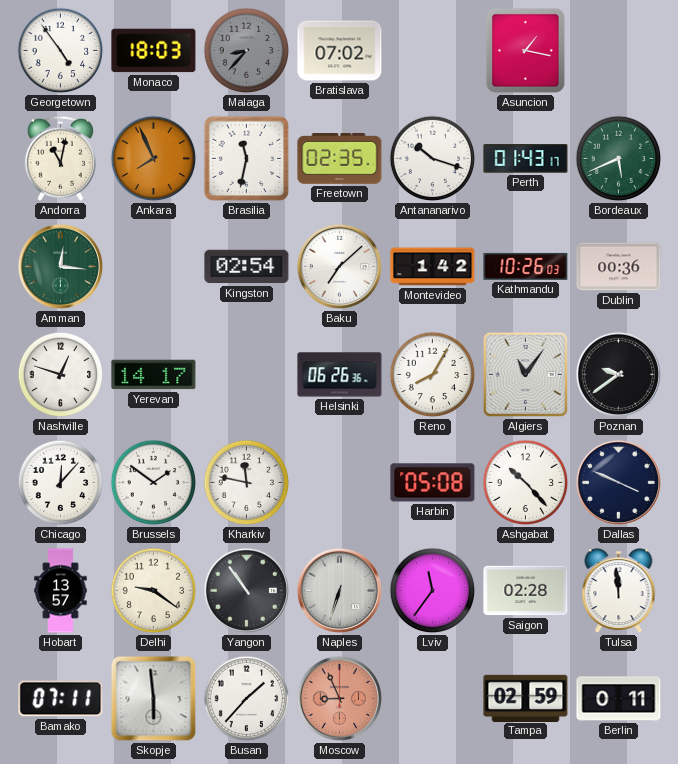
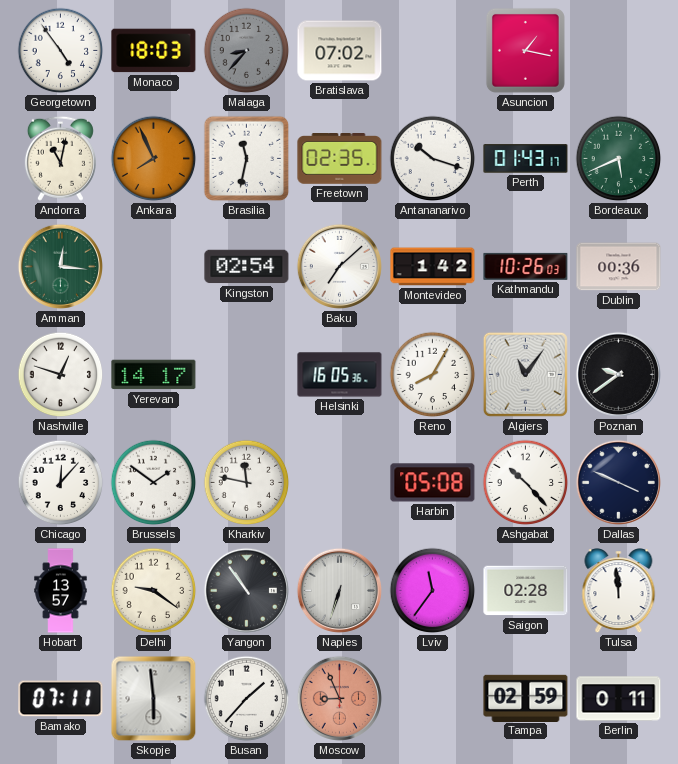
Helsinki: 06:26 -> 16:05 (340, 375)
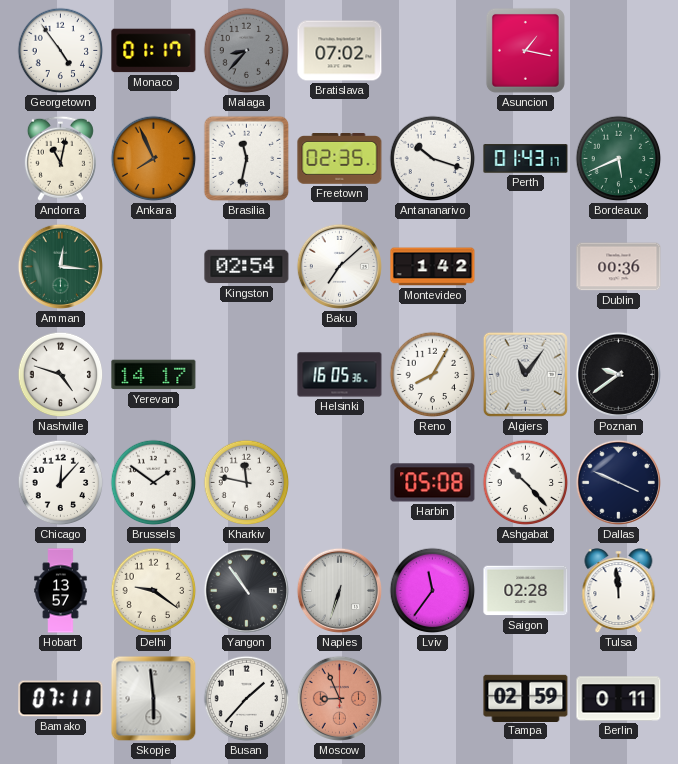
Monaco: 18:03 -> 01:17 (154, 51)
Kathmandu: 10:26 -> none (526, 266)
Nashville: 12:48 -> 4:48 (61, 375)
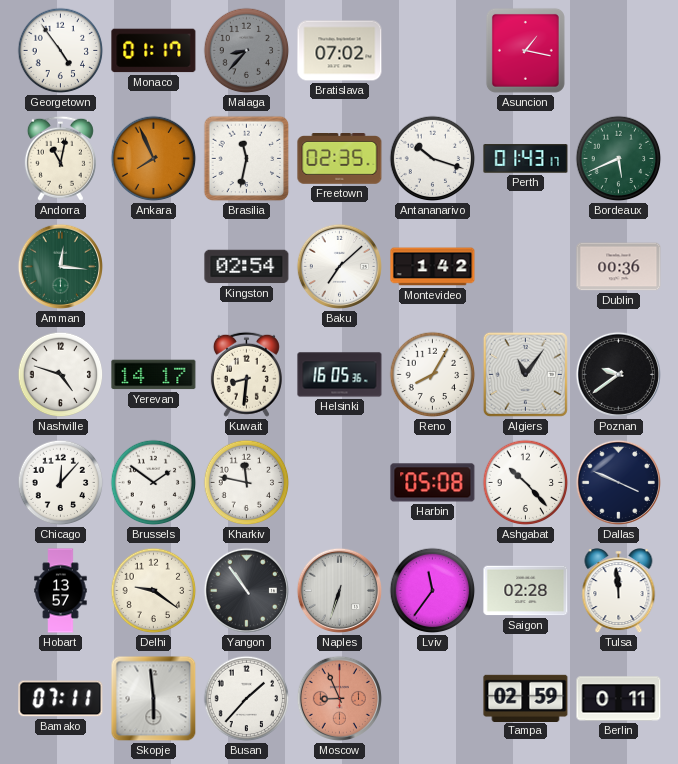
Kuwait: none -> 8:31 (246, 374)
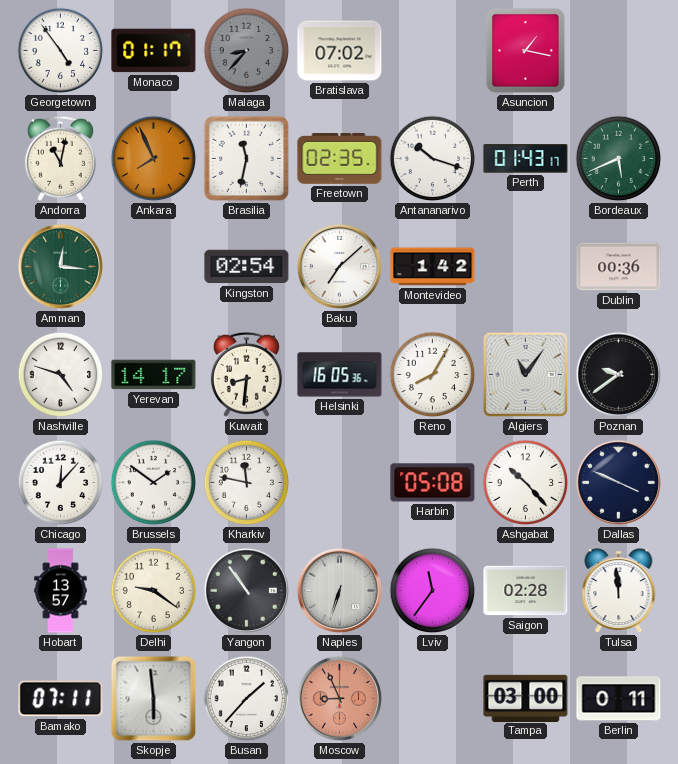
Tampa: 02:59 -> 03:00 (526, 698)
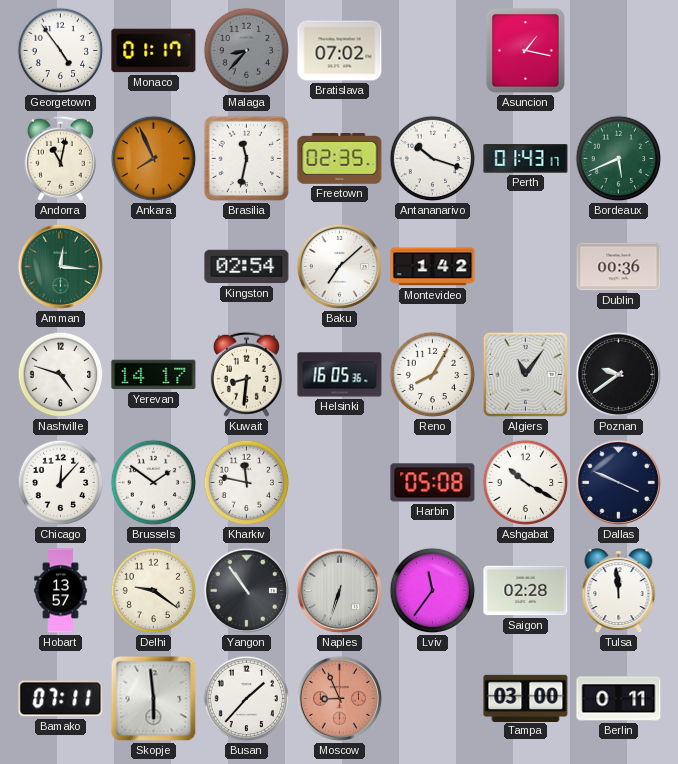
Ashgabat: 10:23 -> 10:20 (526, 483)
